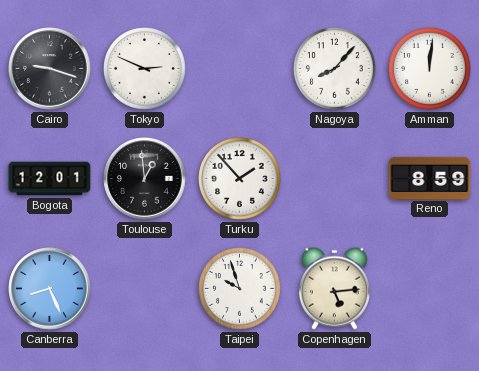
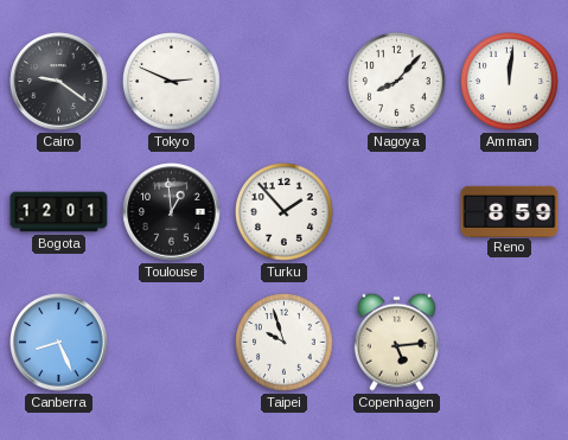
Cairo: 9:18 -> 9:21 (59, 82)
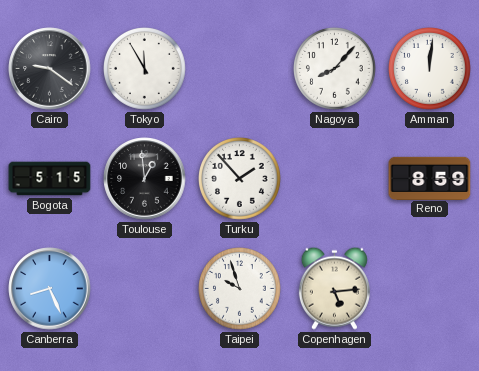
Tokyo: 2:49 -> 11:55 (145, 69)
Bogota: 12:01 -> 5:15 (50, 179)
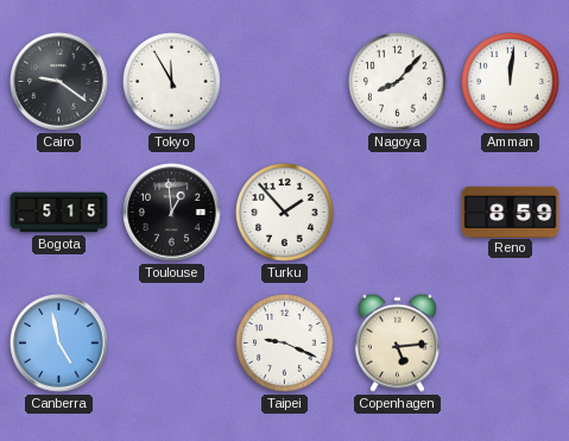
Canberra: 8:26 -> 4:58 (59, 344)
Taipei: 9:57 -> 9:19 (285, 344)
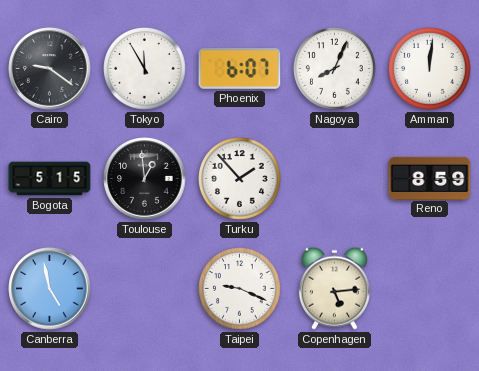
Phoenix: none -> 6:07 (240, 69)
Nagoya: 8:07 -> 8:04 (335, 69)
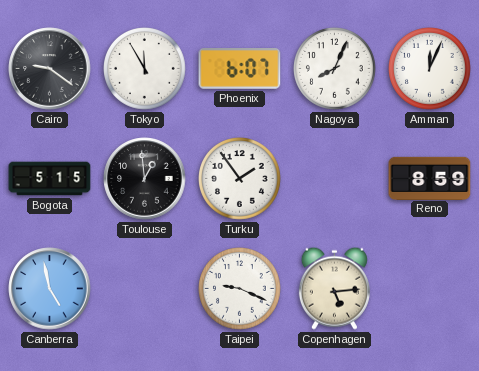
Amman: 12:01 -> 12:04 (430, 69)
Turku: 1:53 -> 1:54 (240, 179)
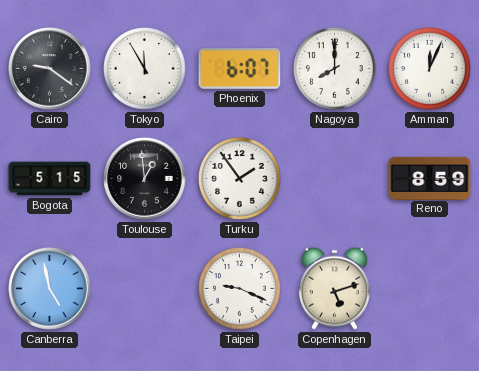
Nagoya: 8:04 -> 8:00 (335, 69)
Copenhagen: 5:14 -> 5:12 (334, 288)
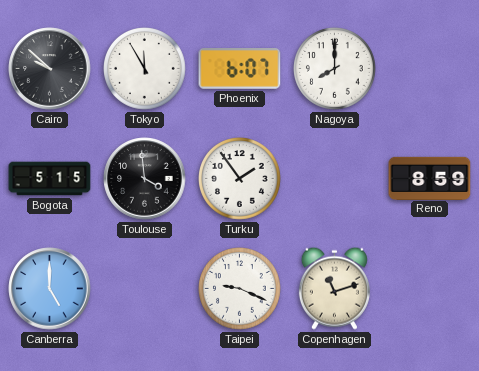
Cairo: 9:21 -> 9:52 (50, 69)
Amman: 12:04 -> none (430, 69)
Toulouse: 12:59 -> 3:59 (145, 179)
Canberra: 4:58 -> 5:00 (50, 289)
Copenhagen: 5:12 -> 11:12 (334, 288)
